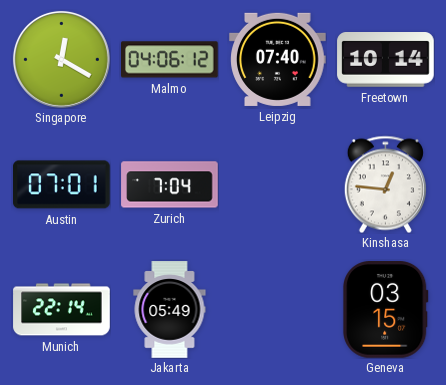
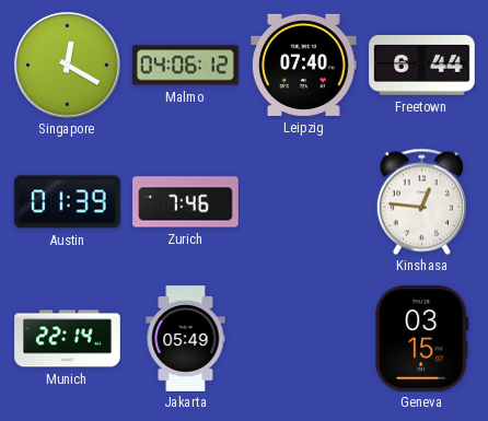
Freetown: 10:14 -> 6:44 (422, 66)
Austin: 07:01 -> 01:39 (68, 202)
Zurich: 7:04 -> 7:46 (186, 202)
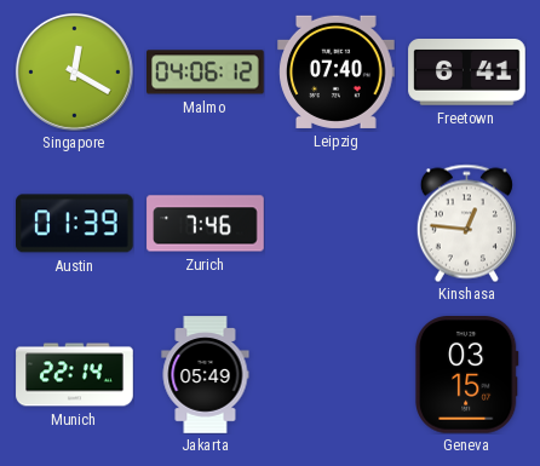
Freetown: 6:44 -> 6:41 (467, 73)
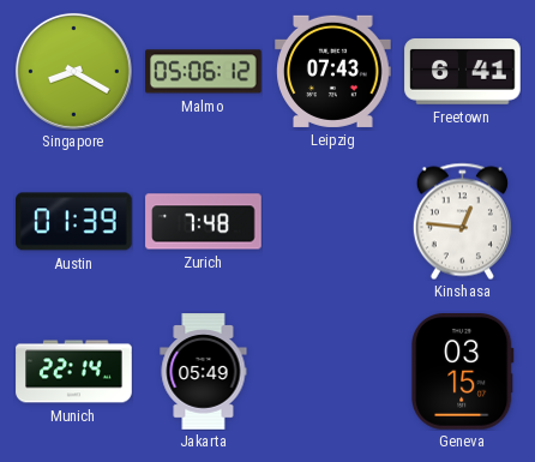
Singapore: 12:20 -> 8:20 (73, 71)
Malmo: 04:06 -> 05:06 (204, 72)
Leipzig: 07:40 -> 07:43 (333, 71)
Zurich: 7:46 -> 7:48 (204, 222)
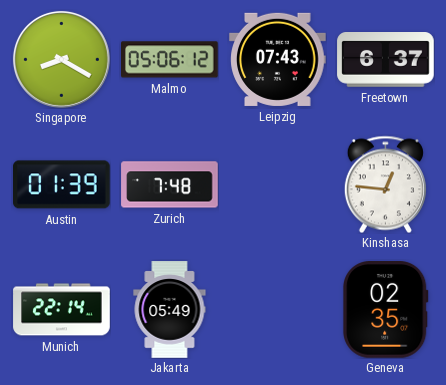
Freetown: 6:41 -> 6:37 (386, 60)
Geneva: 03:15 -> 02:35 (385, 310)
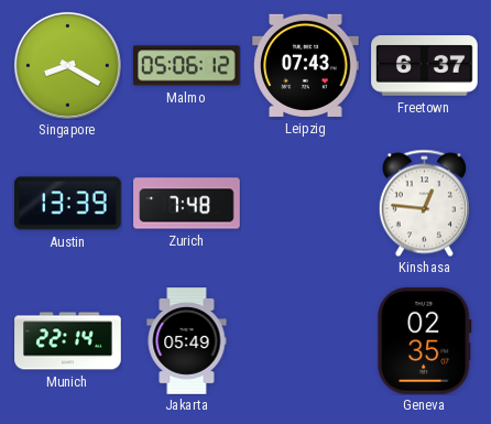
Austin: 01:39 -> 13:39 (68, 204)
